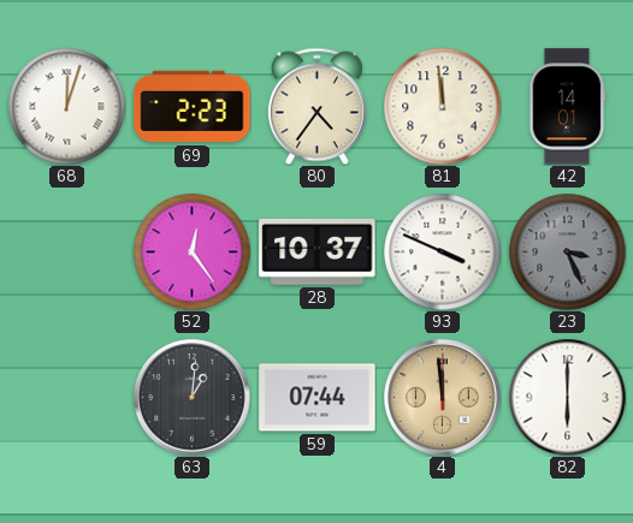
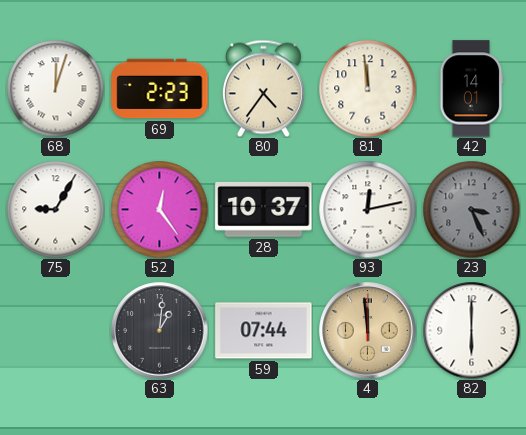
75: none -> 9:05 (55, 209)
93: 3:49 -> 12:13 (367, 209)
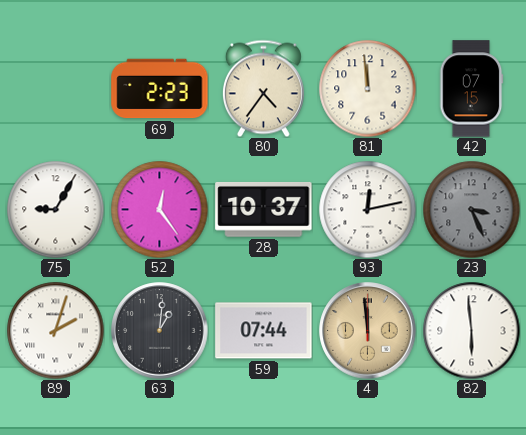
68: 12:03 -> none (55, 88)
42: 14:01 -> 07:15 (471, 89)
89: none -> 2:03 (55, 330)
82: 6:00 -> 5:59 (471, 330)
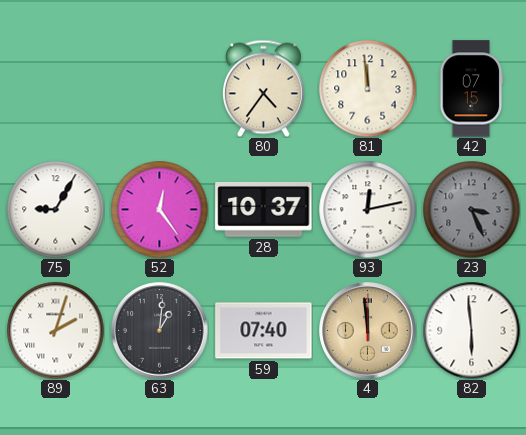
69: 2:23 -> none (160, 89)
59: 07:44 -> 07:40 (264, 331)
